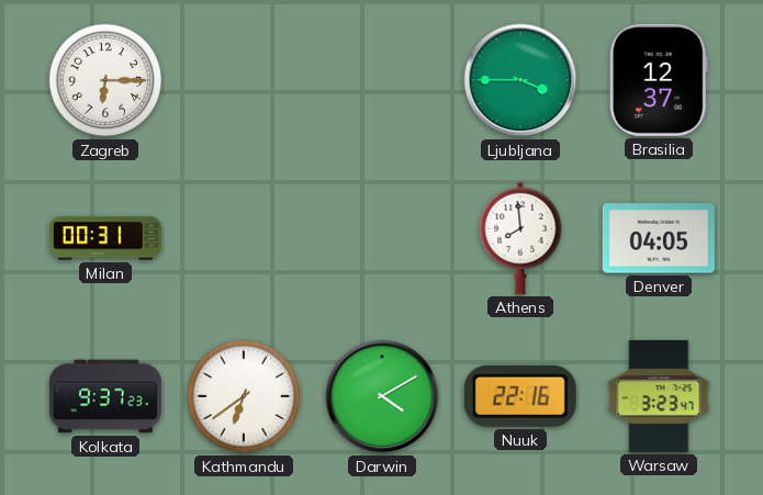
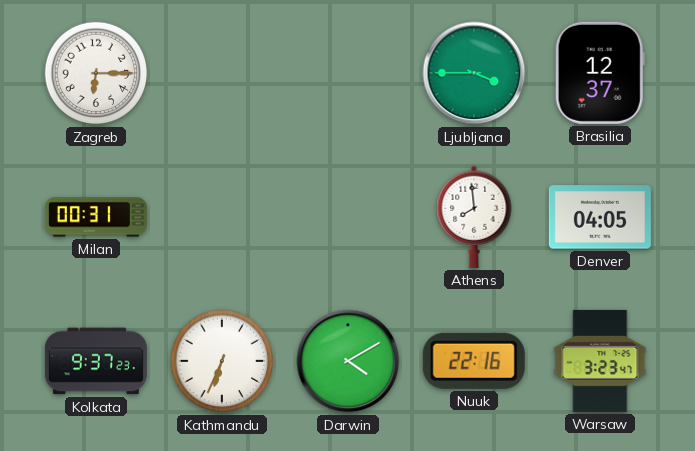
Kathmandu: 6:39 -> 6:34 (222, 361)
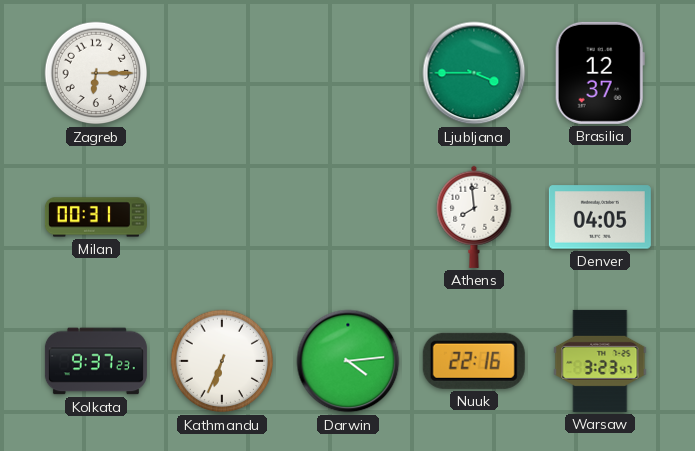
Darwin: 4:10 -> 4:14 (348, 361)
